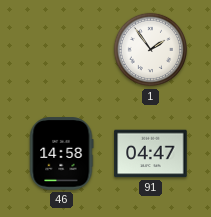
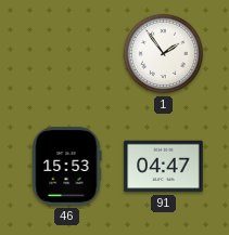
46: 14:58 -> 15:53 (66, 167)
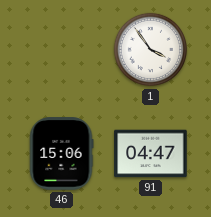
1: 1:54 -> 3:54 (151, 50)
46: 15:53 -> 15:06 (61, 154)
